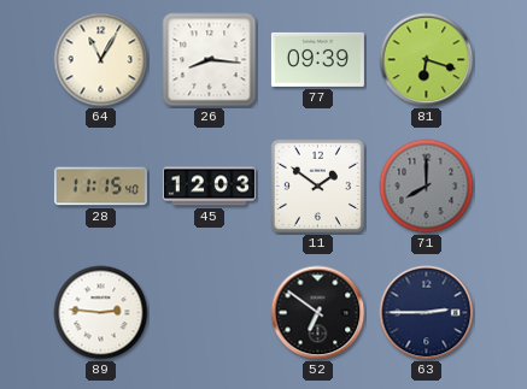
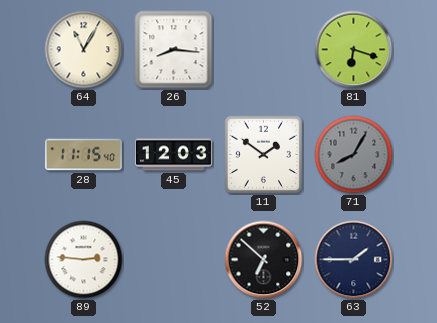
77: 09:39 -> none (317, 59)
71: 8:00 -> 8:05 (354, 155)
52: 6:51 -> 6:52 (264, 260)
63: 2:45 -> 1:45 (354, 260)
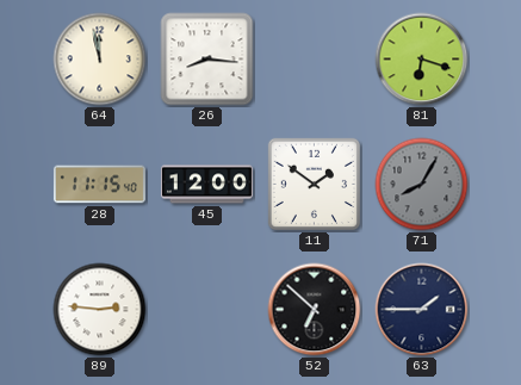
64: 11:05 -> 11:58 (100, 60)
45: 12:03 -> 12:00 (206, 185)
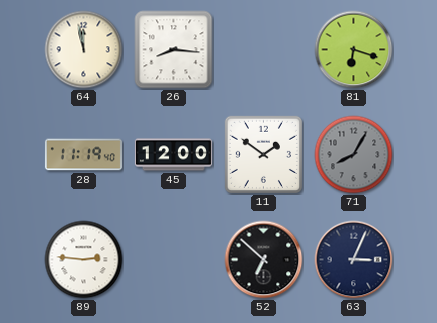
28: 11:15 -> 11:19 (83, 155)
63: 1:45 -> 3:04 (354, 260)
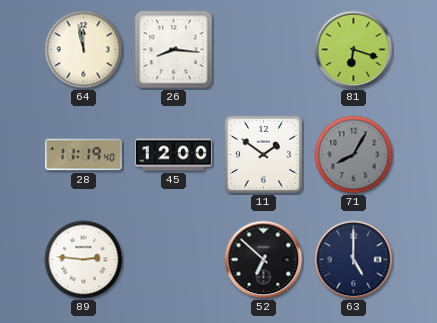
63: 3:04 -> 5:00 (354, 260)
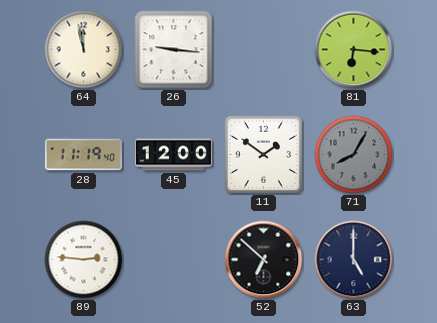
26: 8:16 -> 9:16 (174, 50)
81: 6:18 -> 6:16 (354, 50)
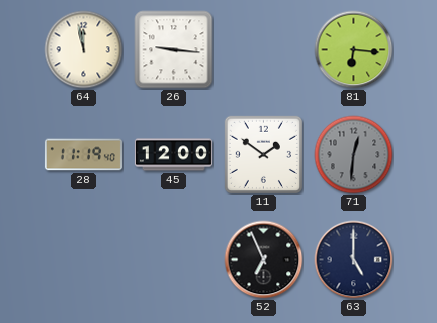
71: 8:05 -> 12:31 (354, 155)
89: 2:46 -> none (84, 260)
52: 6:52 -> 6:56 (264, 260)
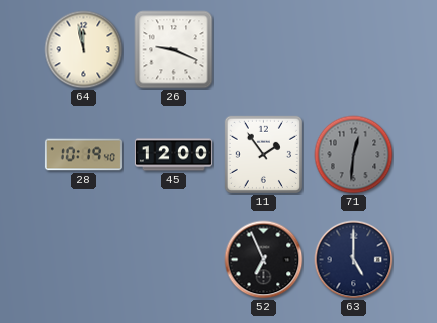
26: 9:16 -> 9:19 (174, 50)
81: 6:16 -> none (354, 50)
28: 11:19 -> 10:19 (83, 155)
11: 1:51 -> 1:54 (263, 154)
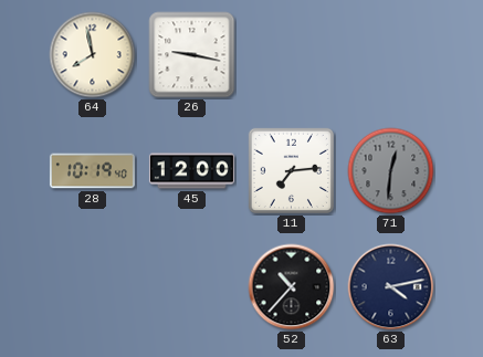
64: 11:58 -> 7:58 (93, 55)
26: 9:19 -> 9:17 (192, 55)
11: 1:54 -> 7:14 (291, 170)
52: 6:56 -> 10:37 (292, 287)
63: 5:00 -> 4:13 (391, 287)
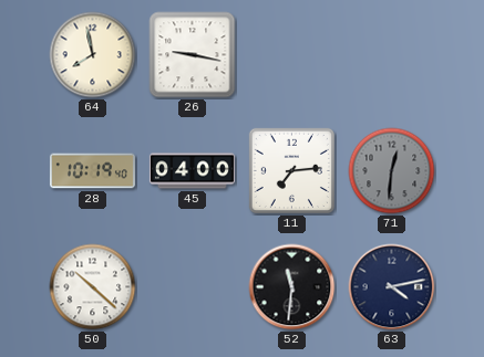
45: 12:00 -> 04:00 (192, 171)
50: none -> 10:22 (93, 287)
52: 10:37 -> 11:31 (292, 287)
